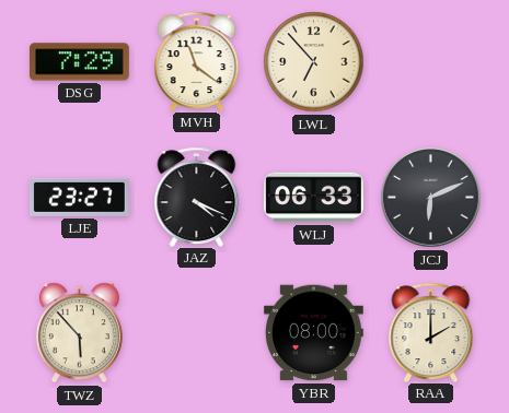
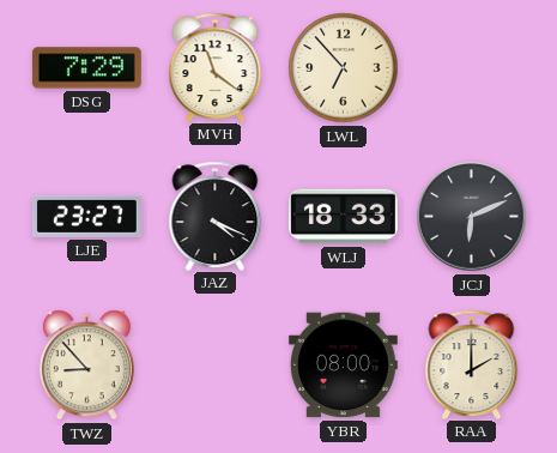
WLJ: 06:33 -> 18:33 (343, 217)
TWZ: 5:53 -> 8:53 (86, 366)
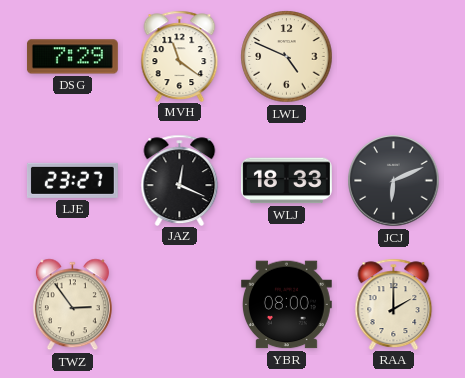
LWL: 6:53 -> 4:49 (287, 57)
JAZ: 4:19 -> 12:19 (180, 180)
TWZ: 8:53 -> 2:54 (72, 305)
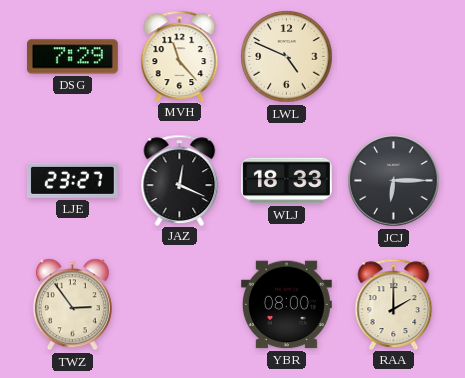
MVH: 11:21 -> 11:23 (180, 56)
JCJ: 6:11 -> 6:15 (394, 181)
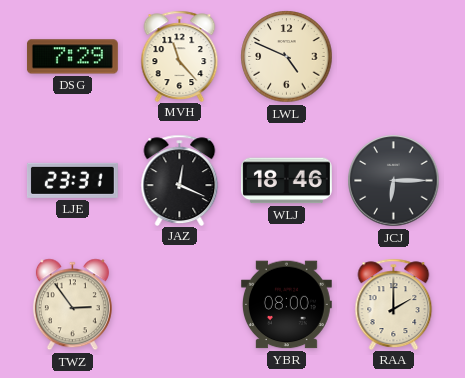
LJE: 23:27 -> 23:31 (72, 180)
WLJ: 18:33 -> 18:46 (286, 181)
